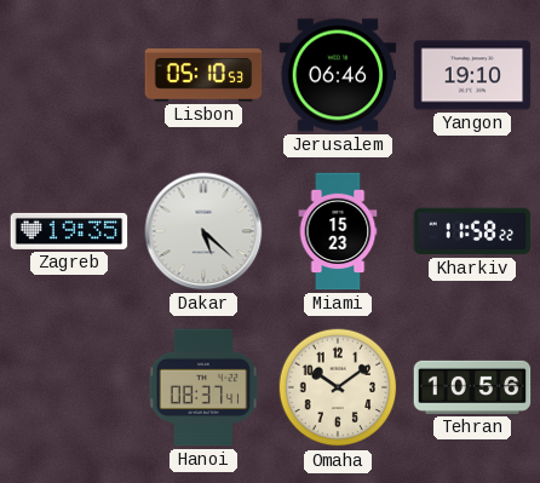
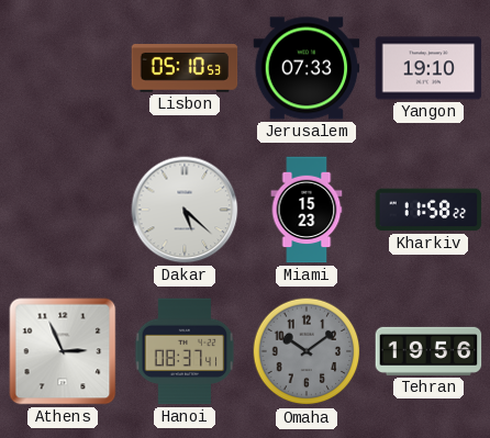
Jerusalem: 06:46 -> 07:33 (307, 68)
Zagreb: 19:35 -> none (69, 231)
Athens: none -> 2:56 (63, 351)
Omaha dial: cream -> grey (307, 351)
Tehran: 10:56 -> 19:56 (428, 351)
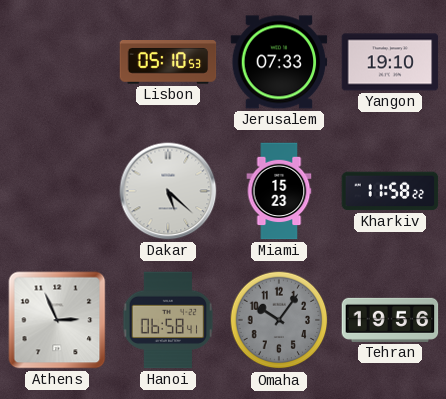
Hanoi: 08:37 -> 06:58 (168, 320)
Omaha: 10:09 -> 10:06 (279, 320)
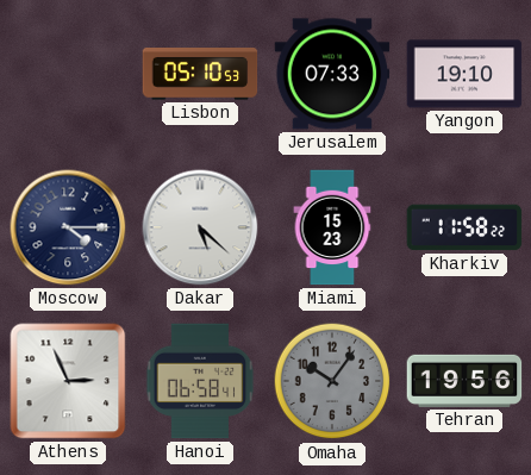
Moscow: none -> 4:15 (68, 227)
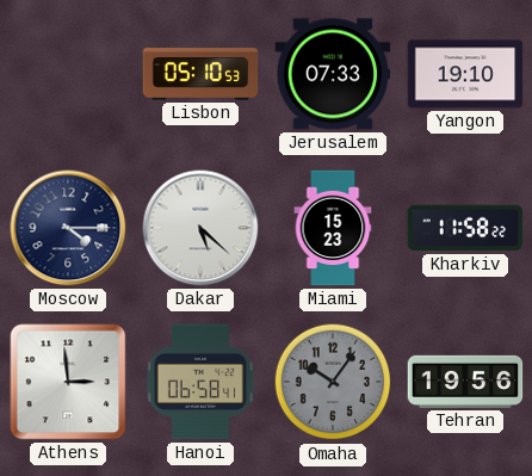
Athens: 2:56 -> 2:59 (68, 382)
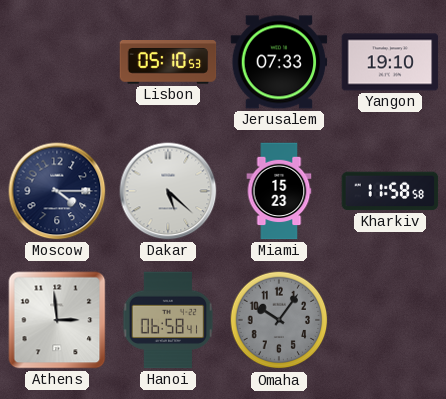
Kharkiv: 11:58:22 -> 11:58:58 (390, 191)
Tehran: 19:56 -> none (465, 382)
